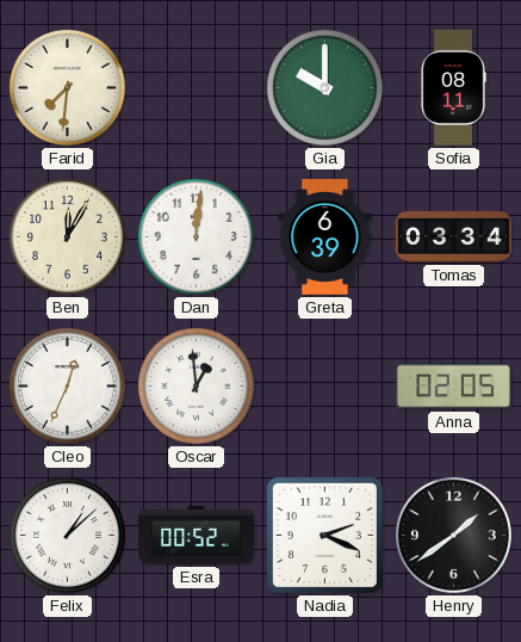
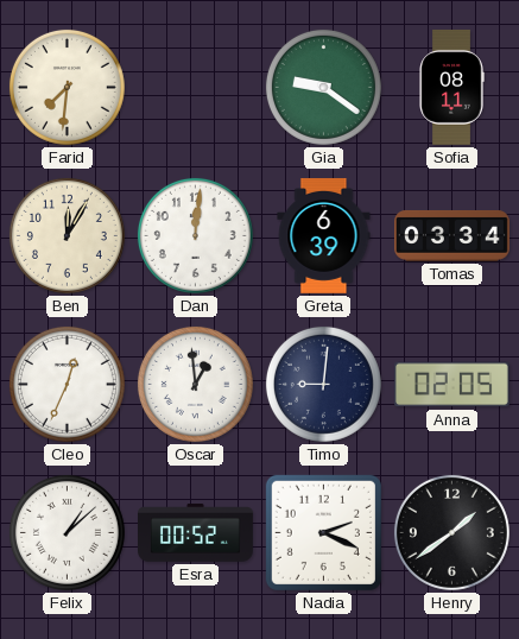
Gia: 10:00 -> 9:21 (323, 87)
Timo: none -> 9:01 (323, 384)
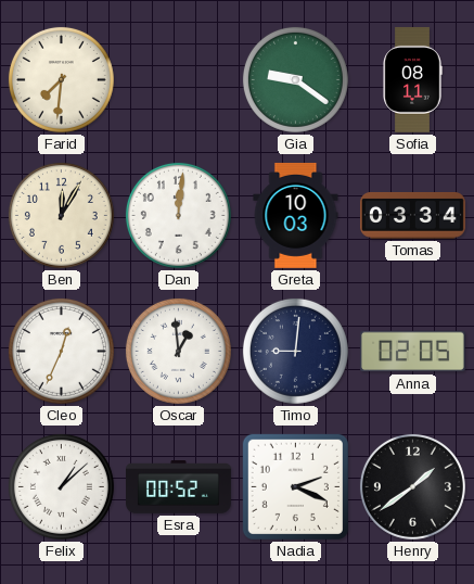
Greta: 6:39 -> 10:03 (296, 215)
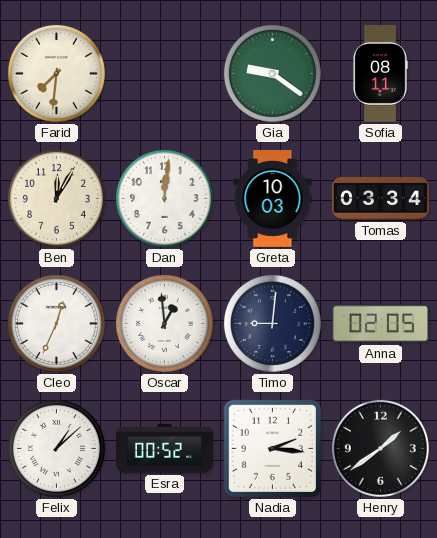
Nadia: 2:19 -> 2:16 (272, 448)
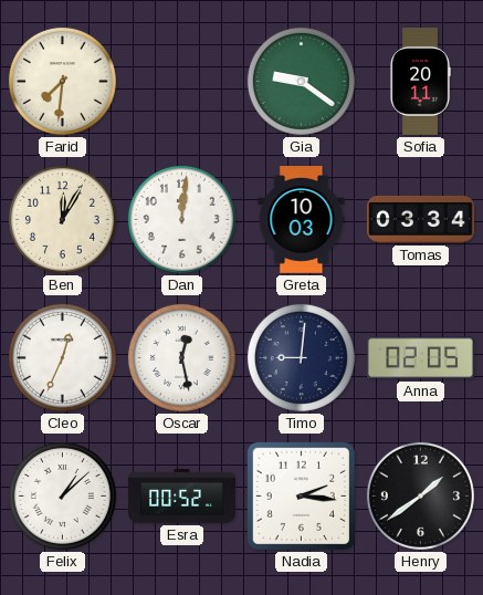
Sofia: 08:11 -> 20:11 (420, 81)
Oscar: 12:59 -> 12:28 (181, 357)
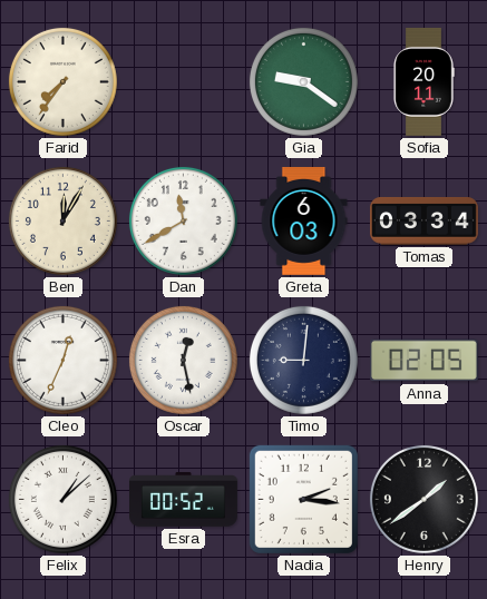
Farid: 7:31 -> 7:36 (62, 81)
Dan: 12:01 -> 11:40 (183, 220)
Greta: 10:03 -> 6:03 (304, 220)
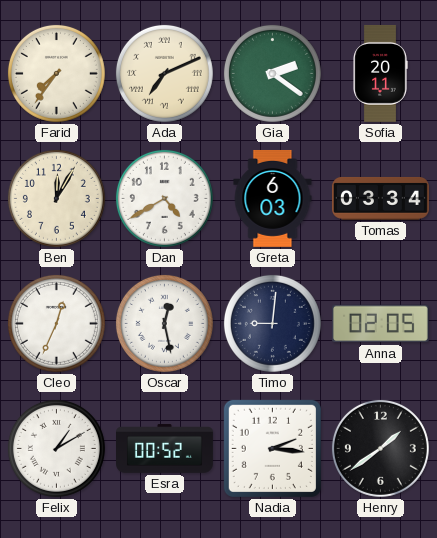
Ada: none -> 7:11 (164, 73)
Gia: 9:21 -> 2:21 (272, 73)
Dan: 11:40 -> 4:40 (164, 198)
Felix: 1:08 -> 1:10 (56, 448)
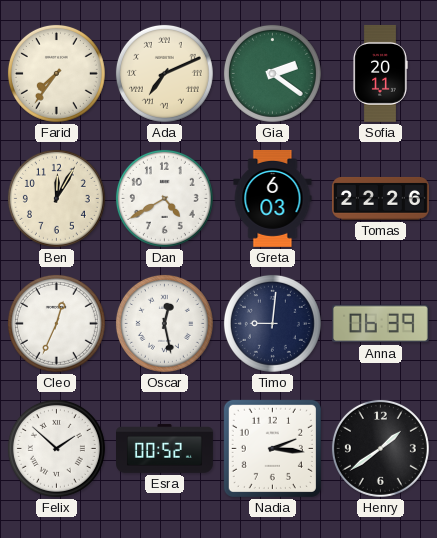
Tomas: 03:34 -> 22:26 (380, 198)
Anna: 02:05 -> 06:39 (380, 324)
Felix: 1:10 -> 1:52 (56, 448)
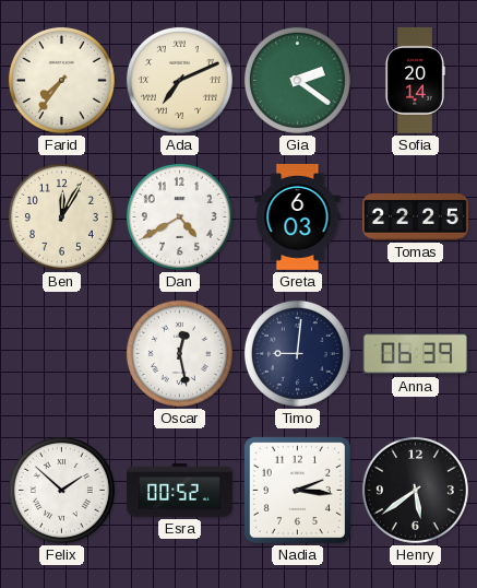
Sofia: 20:11 -> 20:14 (415, 80)
Tomas: 22:26 -> 22:25 (415, 216)
Cleo: 12:34 -> none (56, 323)
Henry: 1:39 -> 5:39 (415, 490)
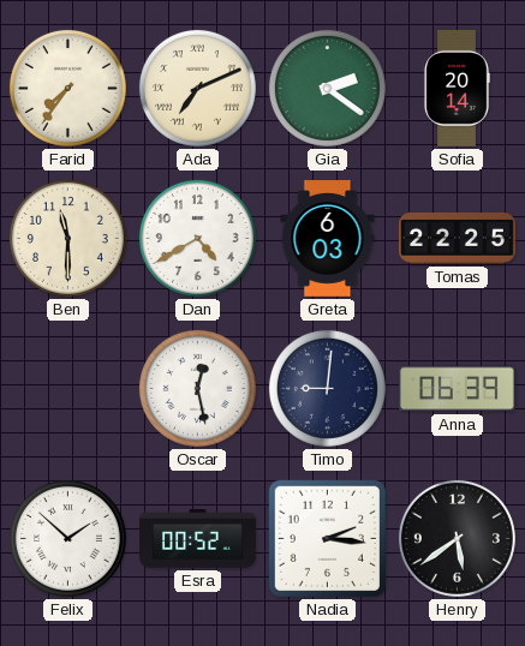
Ben: 12:05 -> 11:30 (67, 238)
